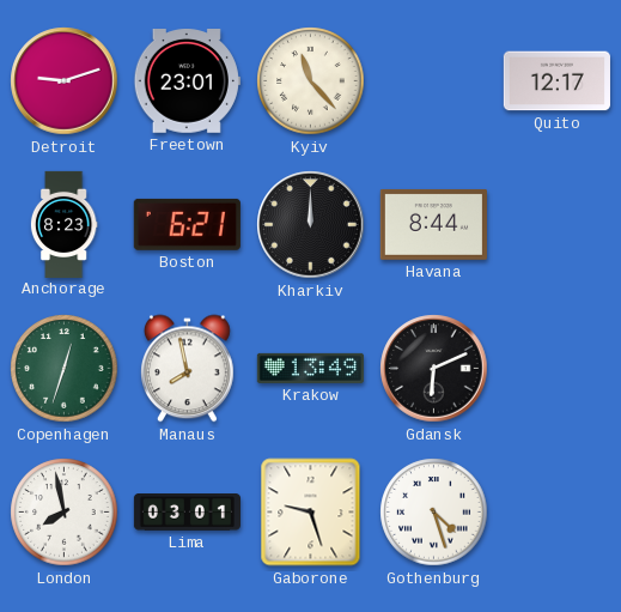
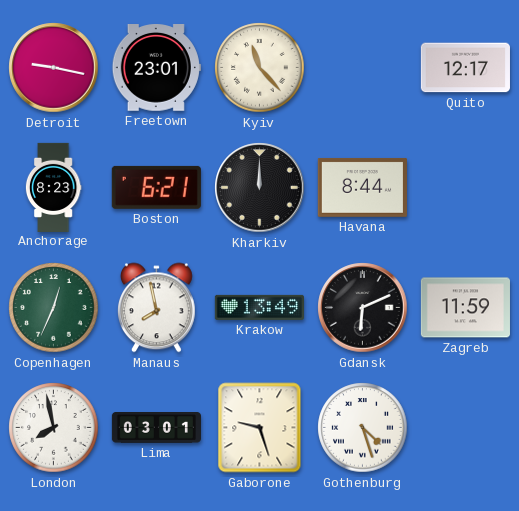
Detroit: 9:12 -> 9:17 (54, 68)
Copenhagen: 12:33 -> 12:34 (54, 308)
Zagreb: none -> 11:59 (465, 308)
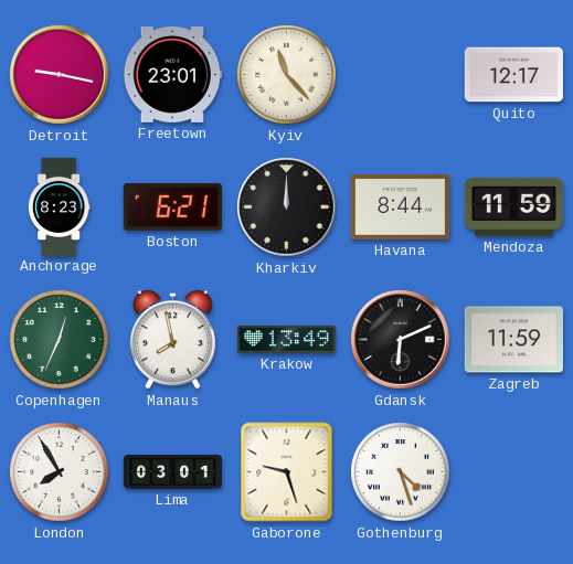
Mendoza: none -> 11:59 (513, 206)
London: 7:58 -> 7:55 (60, 472)
